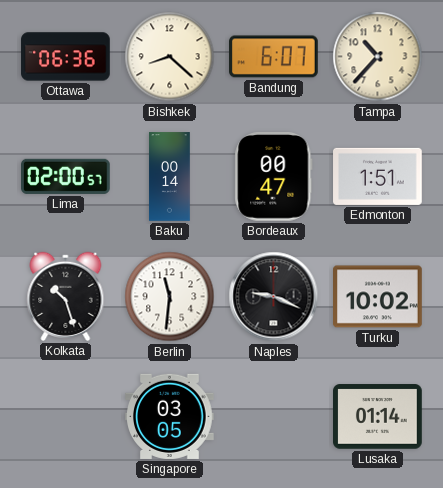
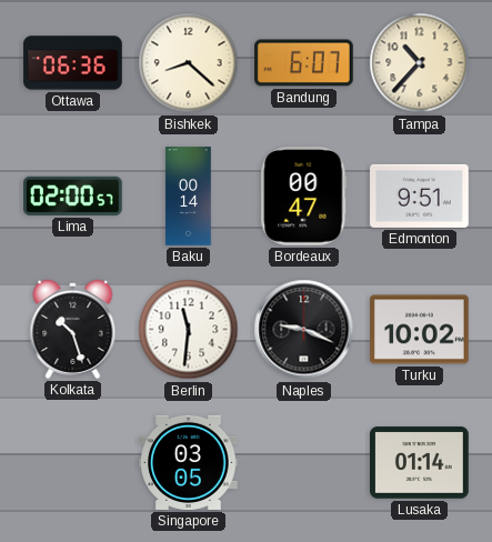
Edmonton: 1:51 -> 9:51 (420, 195)
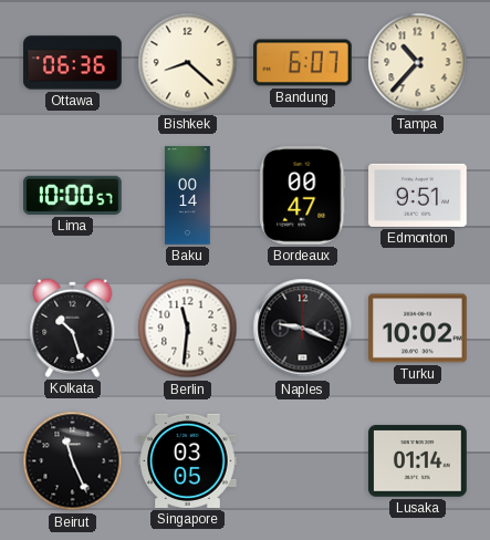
Lima: 02:00 -> 10:00 (73, 195)
Beirut: none -> 11:26 (73, 461)
